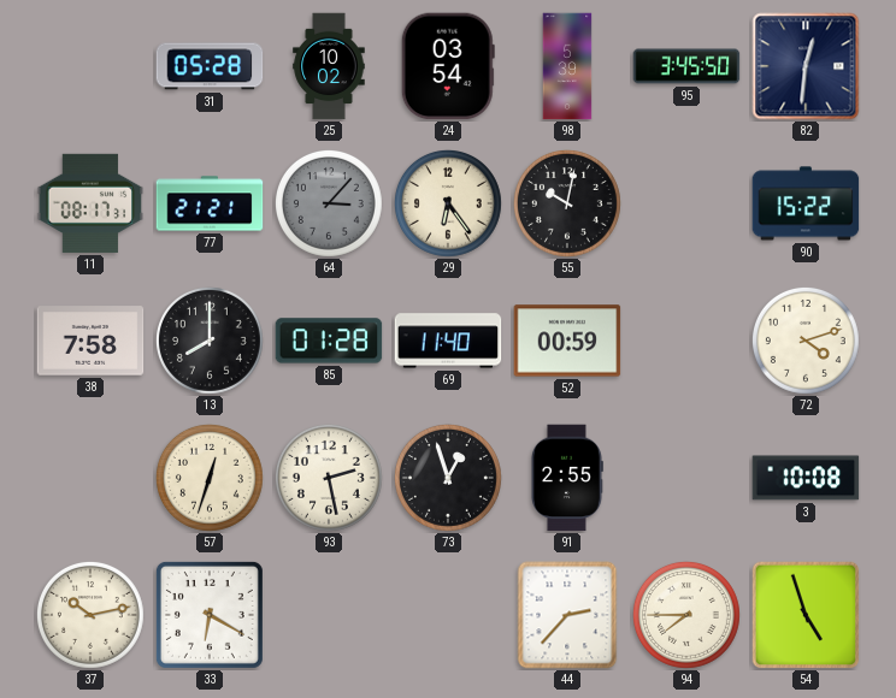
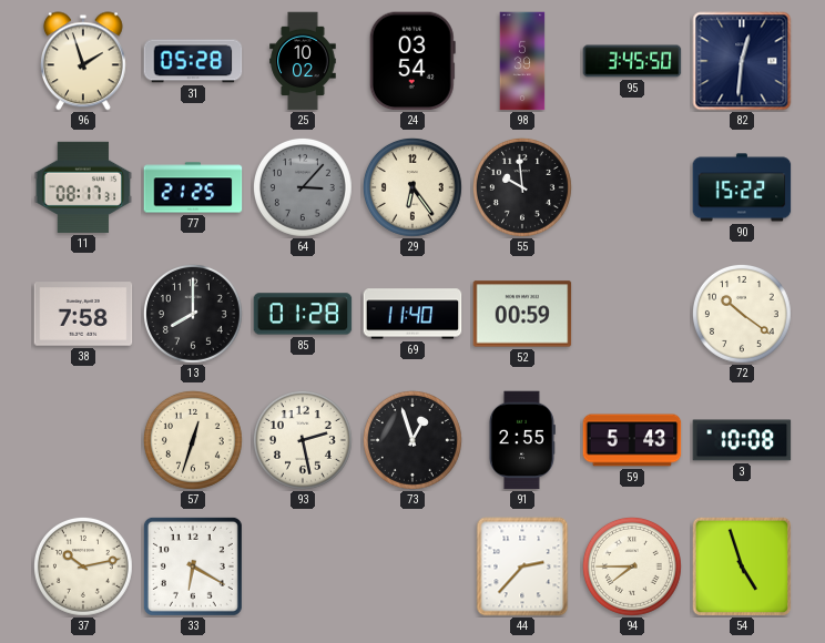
96: none -> 1:57 (83, 61)
77: 21:21 -> 21:25 (193, 187)
55: 10:02 -> 9:59 (522, 187)
72: 4:12 -> 10:21 (742, 314)
59: none -> 5:43 (632, 440)
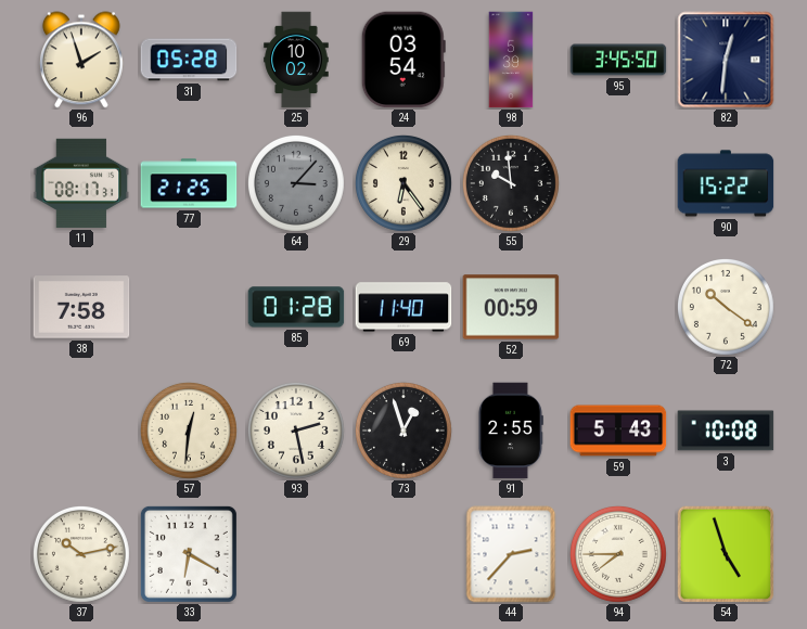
13: 8:00 -> none (193, 314)
57: 12:33 -> 12:31 (189, 431)
